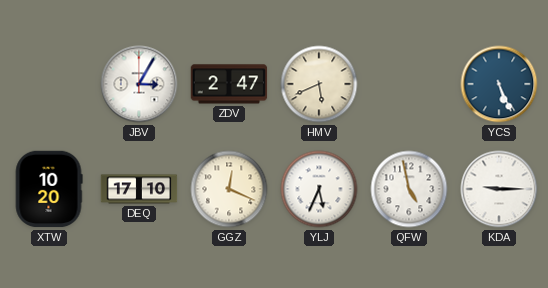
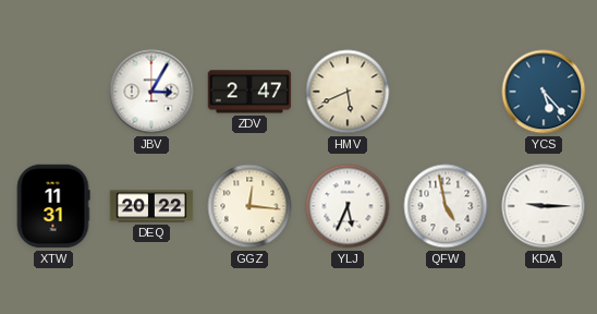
YCS: 5:26 -> 5:23 (544, 92)
XTW: 10:20 -> 11:31 (53, 206)
DEQ: 17:10 -> 20:22 (151, 206)
GGZ: 12:19 -> 12:16 (249, 206)
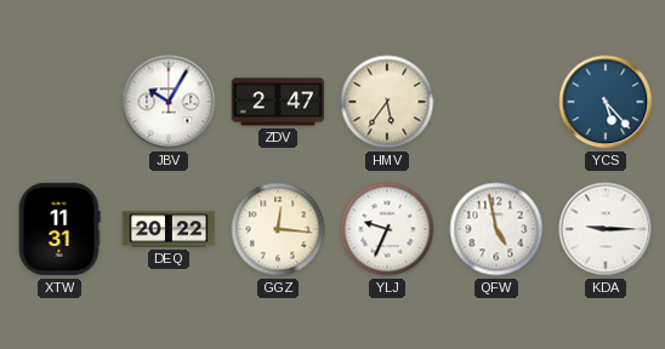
JBV: 3:05 -> 10:05 (169, 102)
HMV: 5:41 -> 5:36 (387, 102)
YLJ: 5:34 -> 9:34 (387, 229)
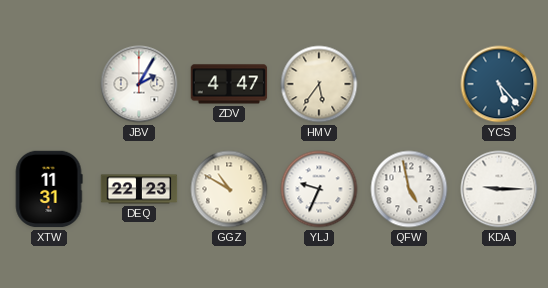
JBV: 10:05 -> 2:05 (139, 84)
ZDV: 2:47 -> 4:47 (229, 84)
DEQ: 20:22 -> 22:23 (139, 189)
GGZ: 12:16 -> 10:50 (229, 189)
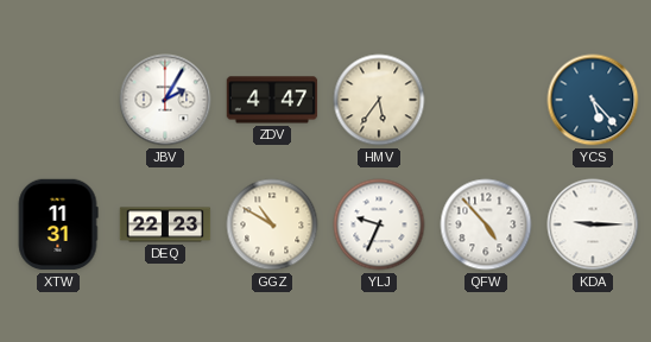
QFW: 4:58 -> 4:53 (486, 224)
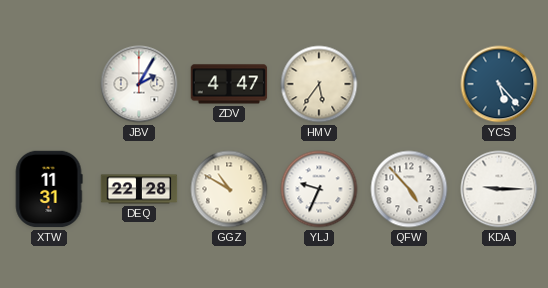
DEQ: 22:23 -> 22:28 (139, 189)
